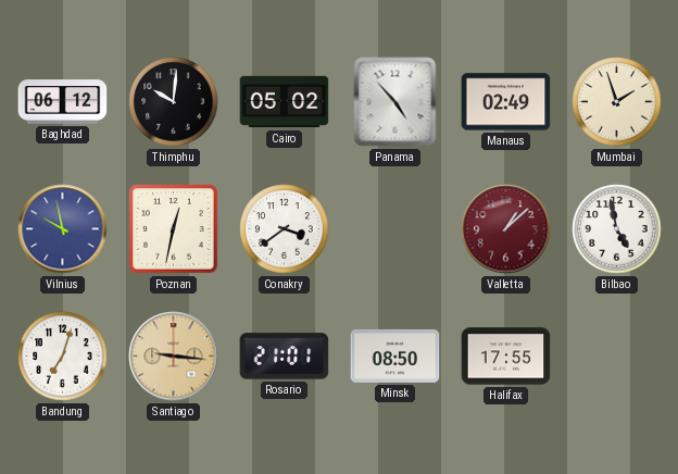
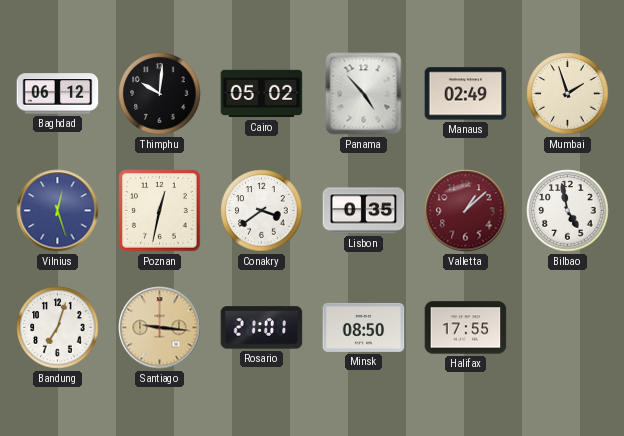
Vilnius: 9:58 -> 12:27 (58, 211)
Lisbon: none -> 0:35 (364, 211)
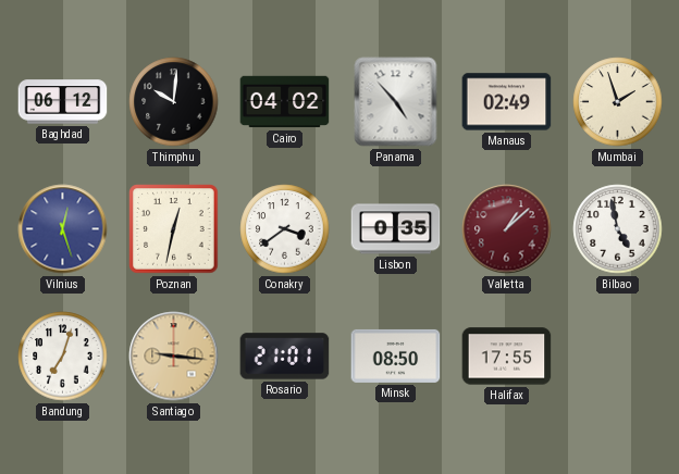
Cairo: 05:02 -> 04:02 (285, 102)
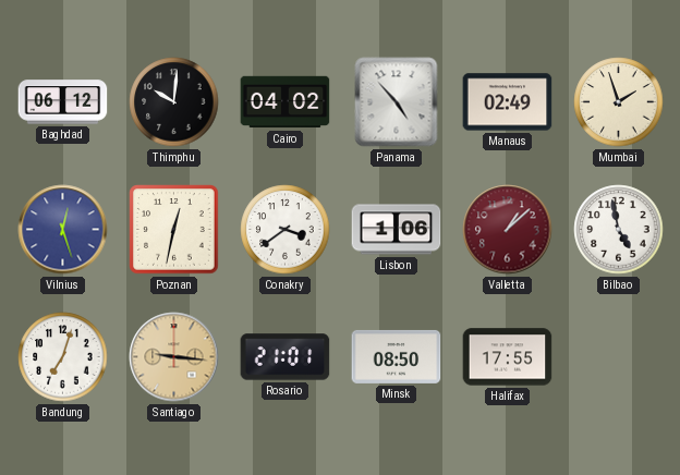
Lisbon: 0:35 -> 1:06 (397, 230)
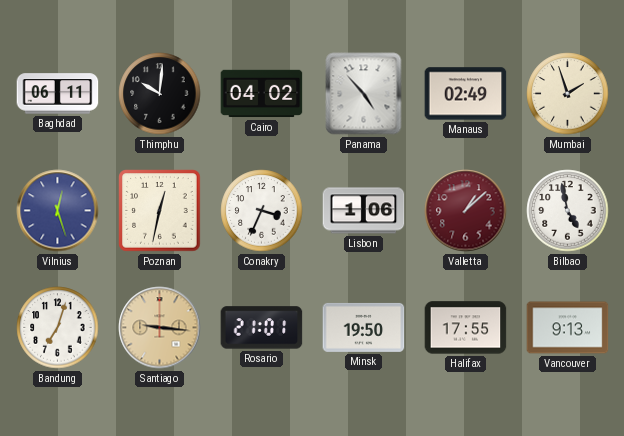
Baghdad: 06:12 -> 06:11 (58, 94)
Conakry: 3:39 -> 3:34 (262, 211)
Minsk: 08:50 -> 19:50 (364, 327)
Vancouver: none -> 9:13 (568, 328)
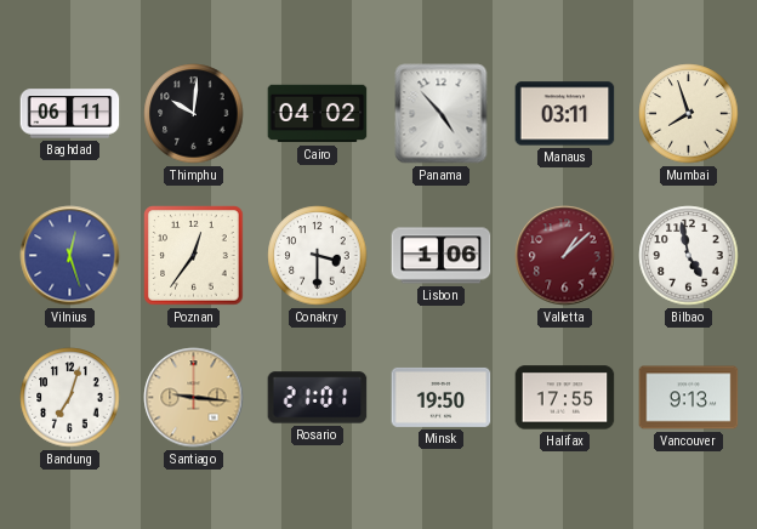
Manaus: 02:49 -> 03:11 (565, 114)
Mumbai: 1:57 -> 7:57 (689, 114)
Poznan: 12:32 -> 12:36 (194, 256)
Conakry: 3:34 -> 3:30 (318, 256)
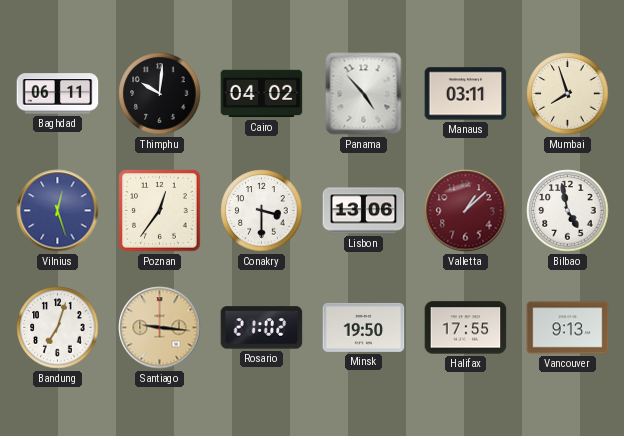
Lisbon: 1:06 -> 13:06 (364, 211)
Rosario: 21:01 -> 21:02 (262, 328)
